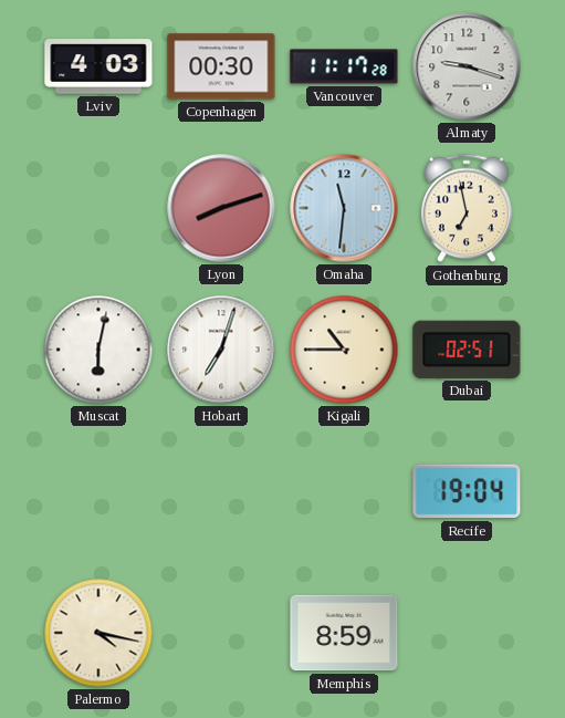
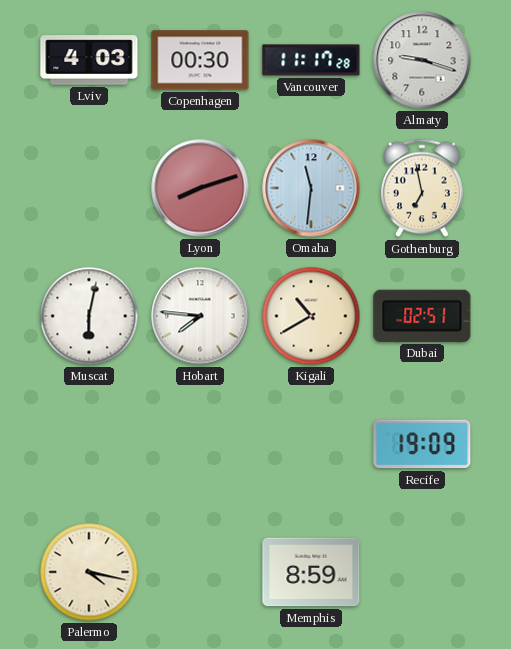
Hobart: 7:03 -> 7:46 (200, 316)
Kigali: 10:45 -> 10:40 (311, 316)
Recife: 19:04 -> 19:09 (422, 444)
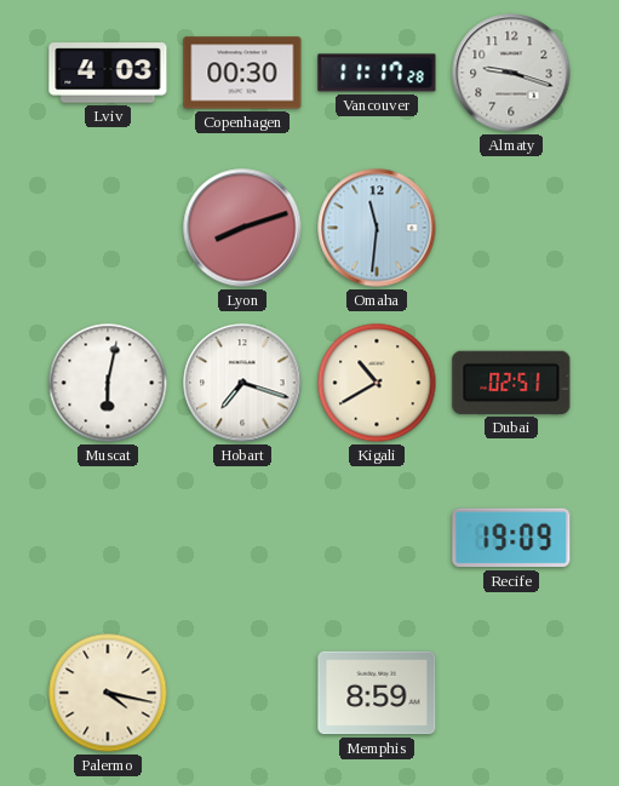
Gothenburg: 6:58 -> none (422, 188)
Hobart: 7:46 -> 7:18 (242, 383)
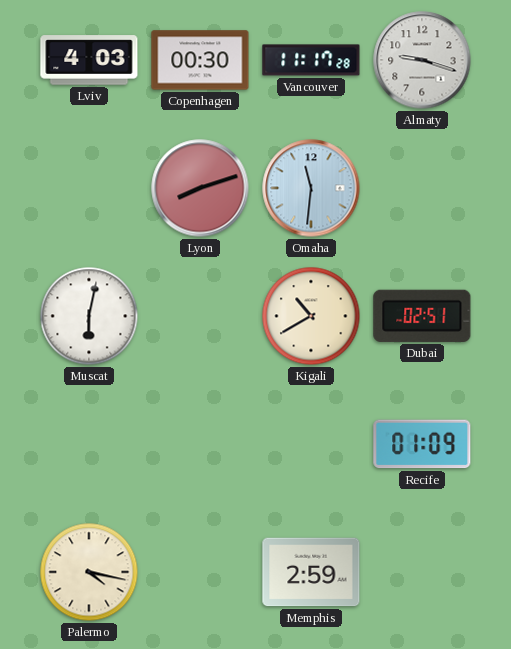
Hobart: 7:18 -> none (242, 383)
Recife: 19:09 -> 01:09 (422, 444)
Memphis: 8:59 -> 2:59 (311, 572)
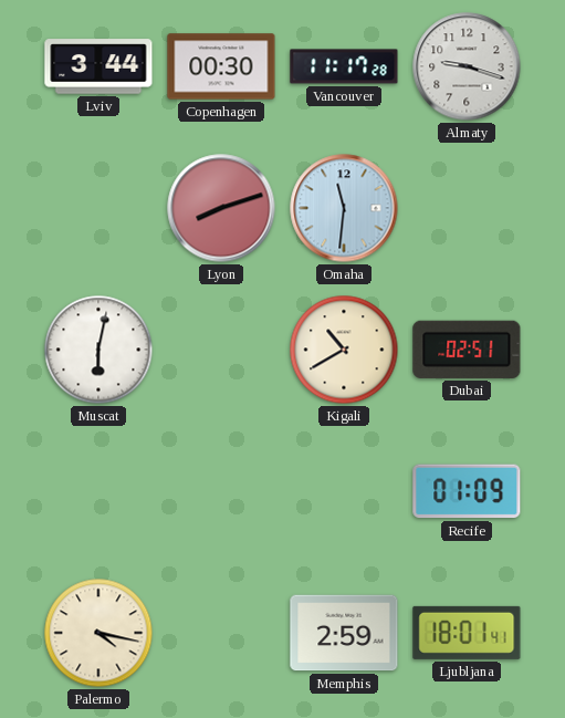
Lviv: 4:03 -> 3:44 (98, 66)
Ljubljana: none -> 18:01 (467, 633)
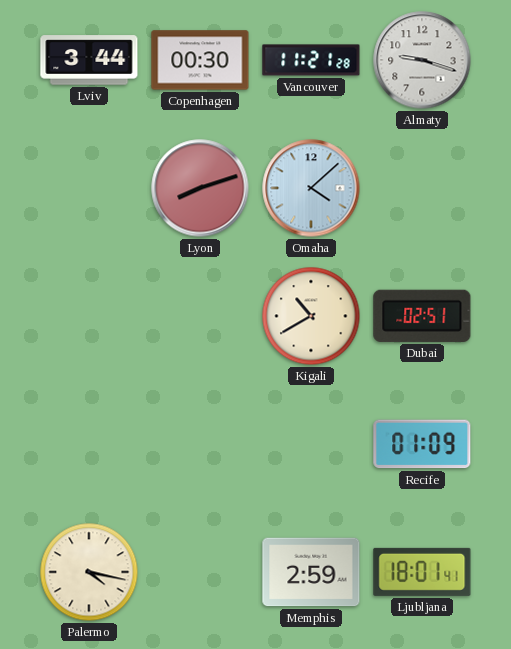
Vancouver: 11:17 -> 11:21 (311, 60)
Omaha: 11:31 -> 4:08 (311, 188)
Muscat: 6:02 -> none (98, 350)
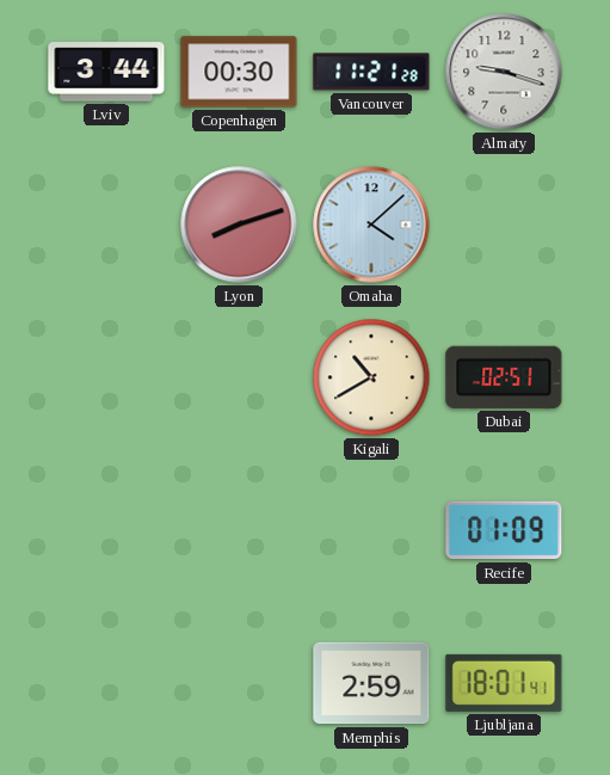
Palermo: 4:17 -> none (89, 572)
